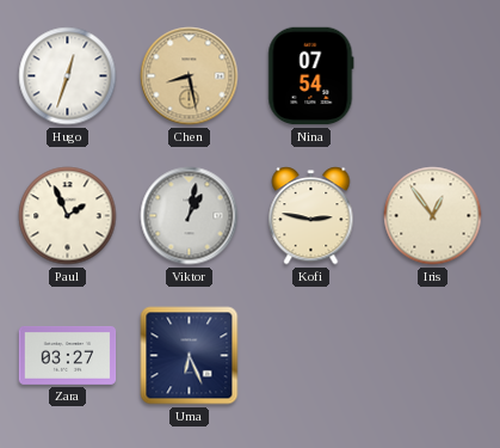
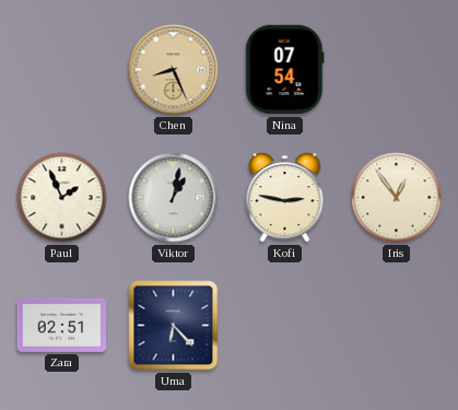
Hugo: 12:33 -> none (68, 76)
Chen: 8:28 -> 8:26 (174, 70)
Zara: 03:27 -> 02:51 (62, 326)
Uma: 6:26 -> 6:23 (174, 326)
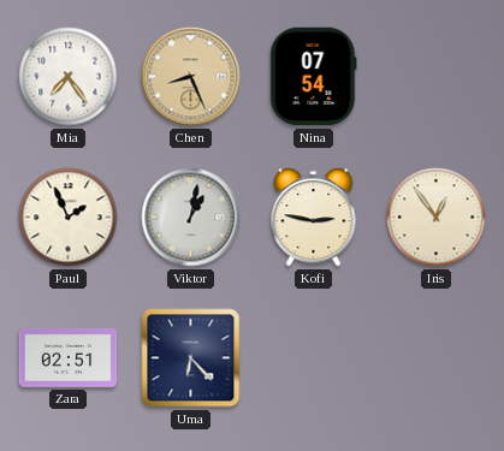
Mia: none -> 7:24 (69, 77)
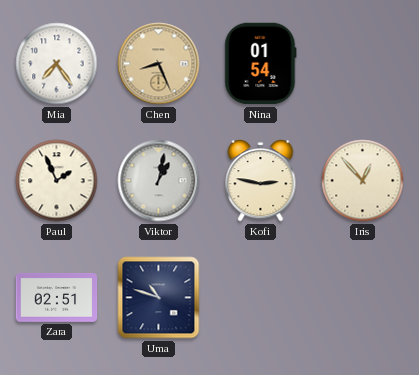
Nina: 07:54 -> 01:54 (261, 64)
Iris: 12:54 -> 12:53 (363, 181)
Uma: 6:23 -> 10:48 (159, 298)
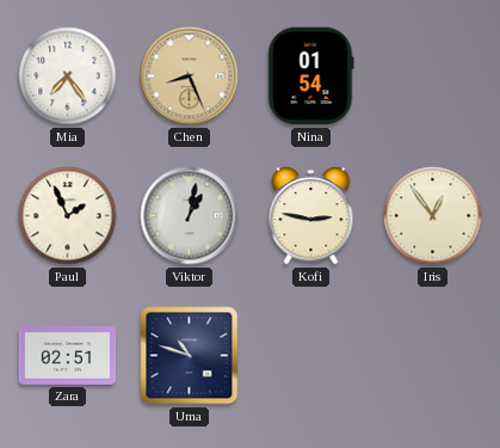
Iris: 12:53 -> 12:54 (433, 216)
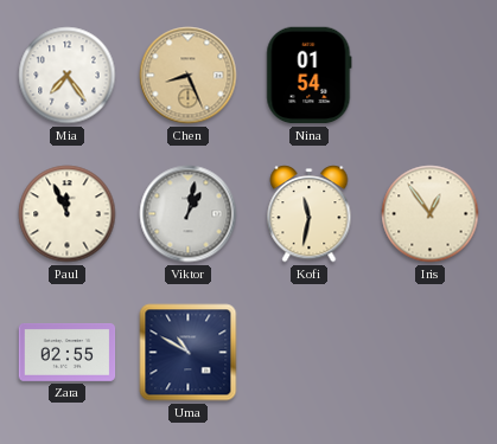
Paul: 1:56 -> 11:56 (68, 214)
Kofi: 2:47 -> 11:32 (310, 214)
Zara: 02:51 -> 02:55 (68, 353)
Uma: 10:48 -> 10:50 (189, 353)
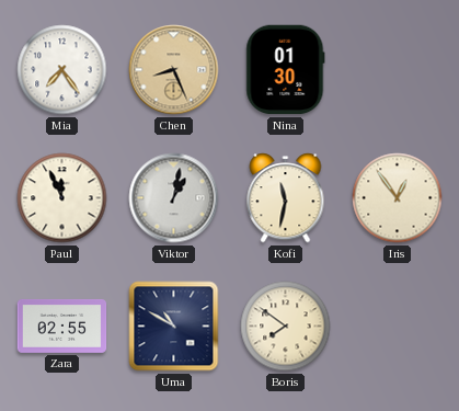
Nina: 01:54 -> 01:30 (286, 70)
Boris: none -> 7:51 (286, 327)
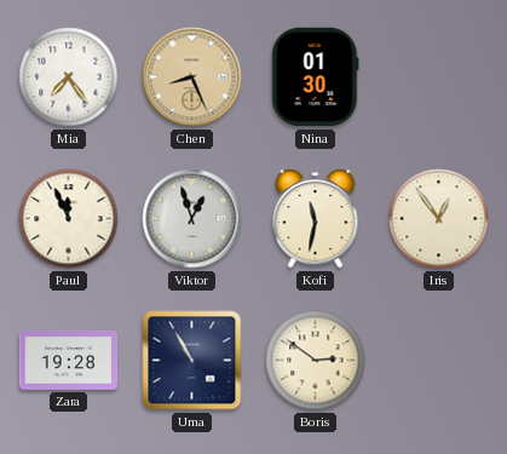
Viktor: 1:02 -> 12:57 (192, 219)
Zara: 02:55 -> 19:28 (69, 361)
Uma: 10:50 -> 10:55 (192, 361)
Boris: 7:51 -> 2:51 (316, 361)
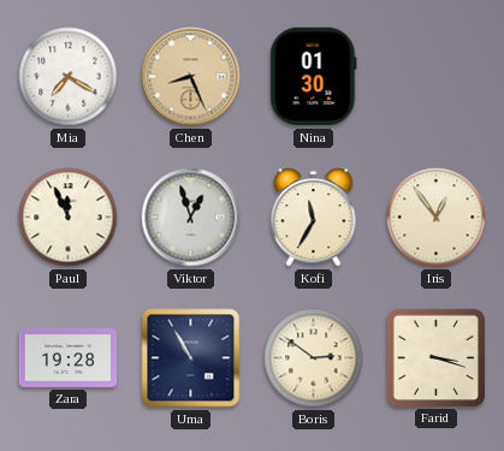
Mia: 7:24 -> 7:20 (69, 77)
Kofi: 11:32 -> 11:35 (314, 218)
Farid: none -> 3:18 (435, 357)
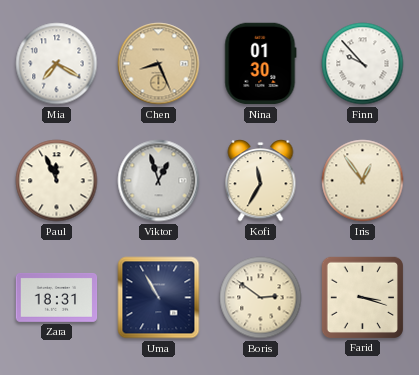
Finn: none -> 9:53 (363, 64)
Zara: 19:28 -> 18:31 (57, 298)
